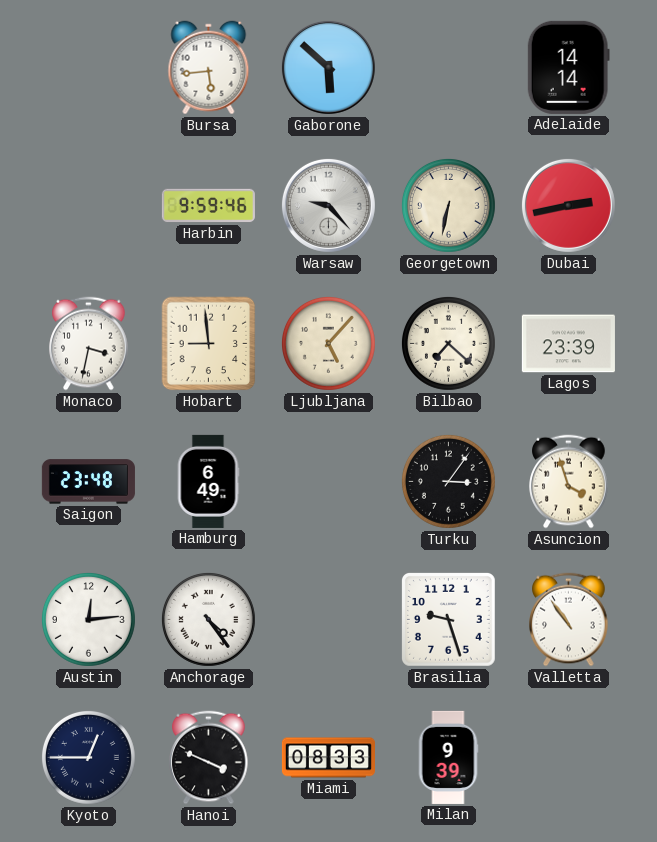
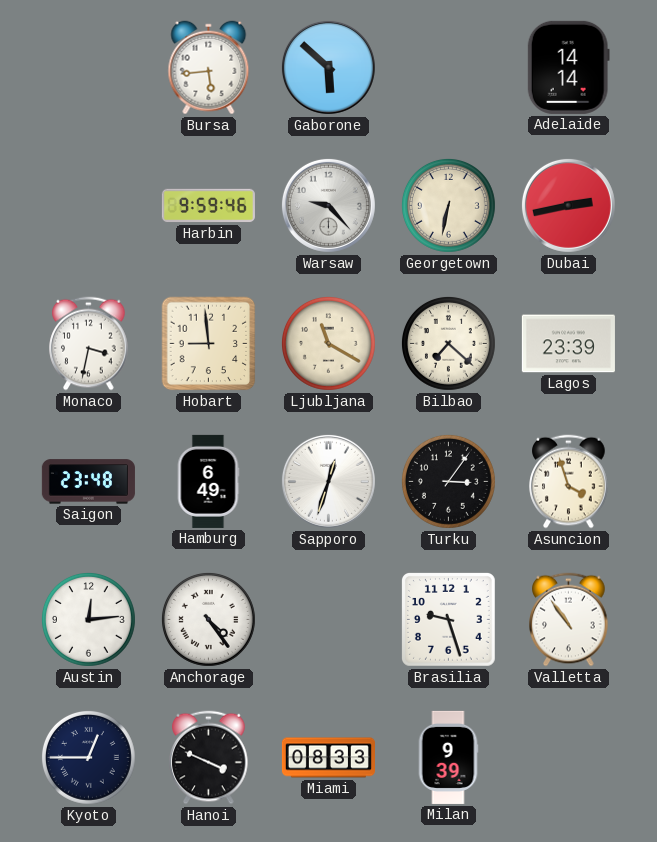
Ljubljana: 5:07 -> 11:20 (328, 343)
Sapporo: none -> 12:33 (328, 481)
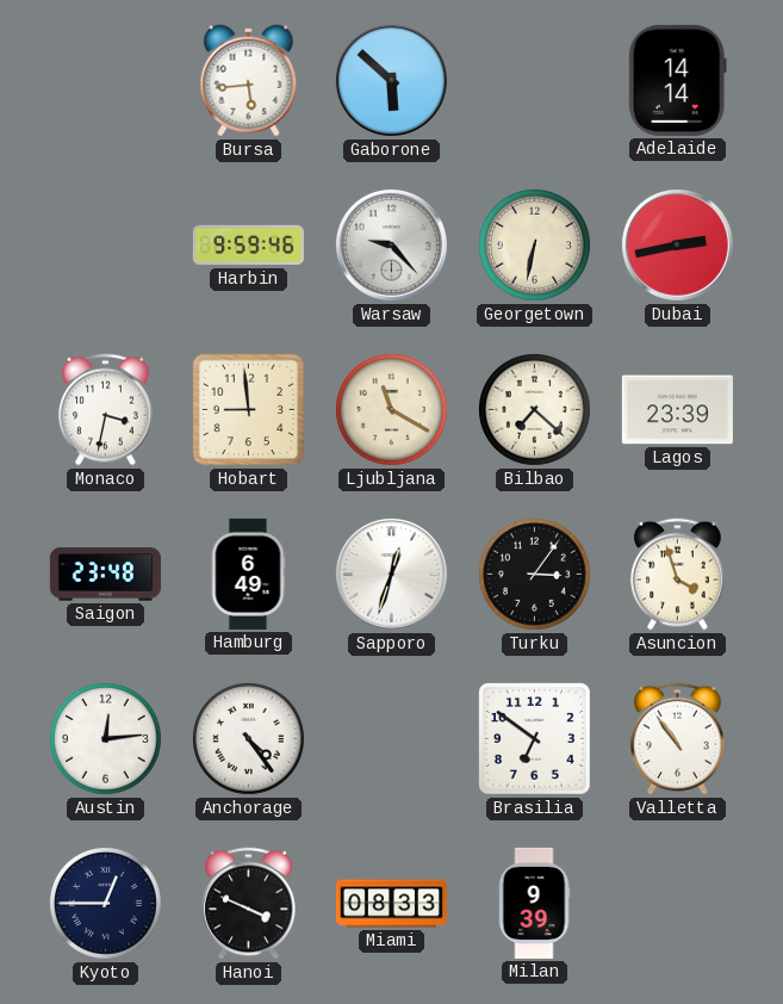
Brasilia: 9:27 -> 6:51 (534, 738)
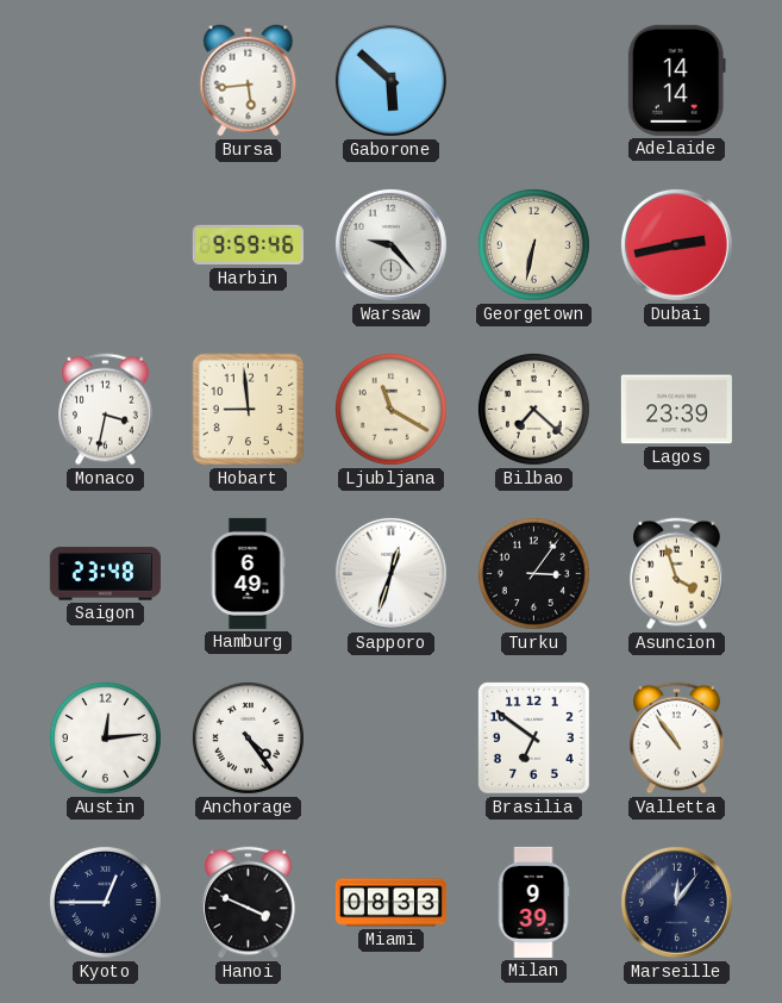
Marseille: none -> 12:06 (676, 902)
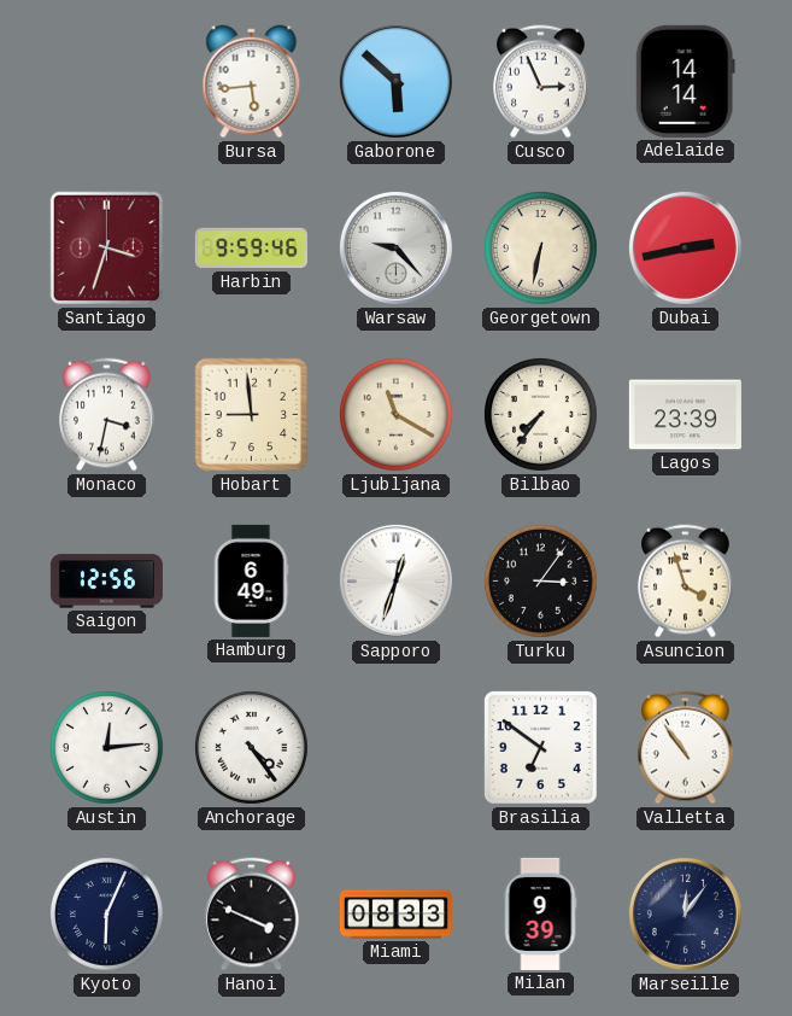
Cusco: none -> 2:56 (541, 82)
Santiago: none -> 3:33 (107, 249)
Bilbao: 7:22 -> 7:36 (540, 414)
Saigon: 23:48 -> 12:56 (106, 582)
Kyoto: 12:45 -> 6:04 (106, 913)
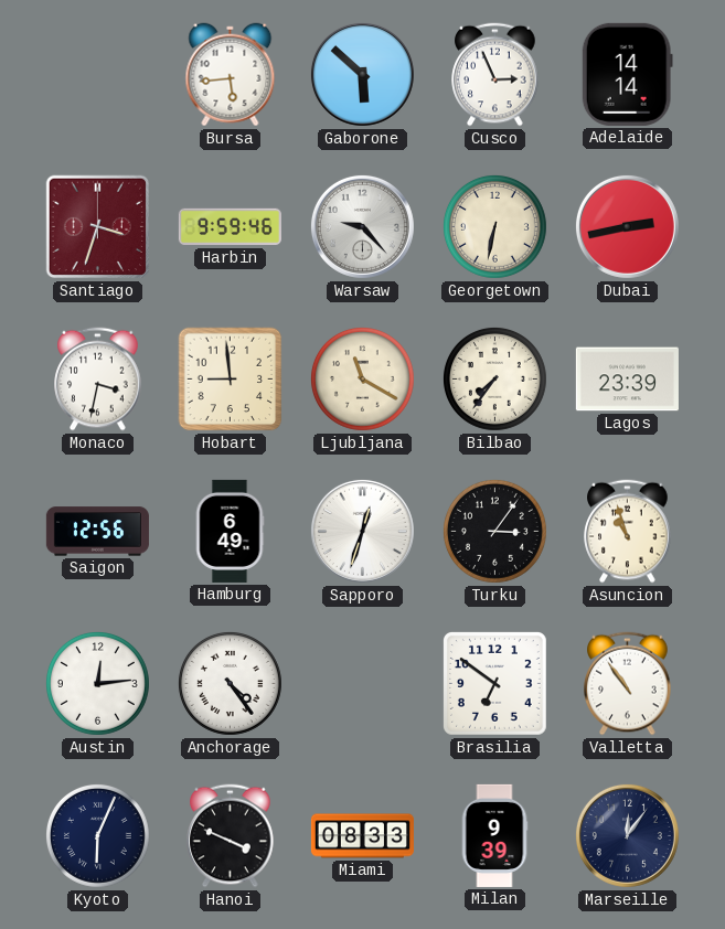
Asuncion: 3:57 -> 10:57 (628, 532)
